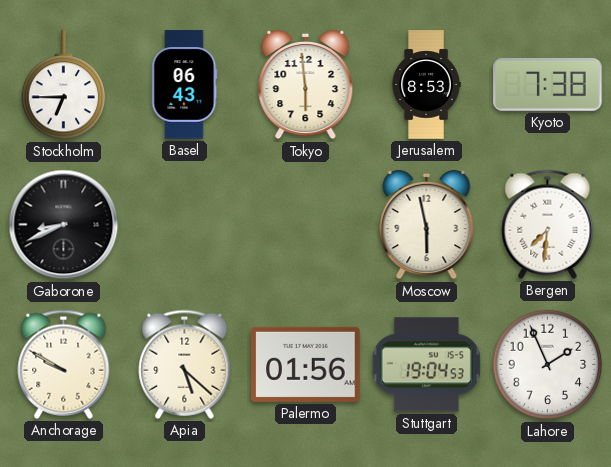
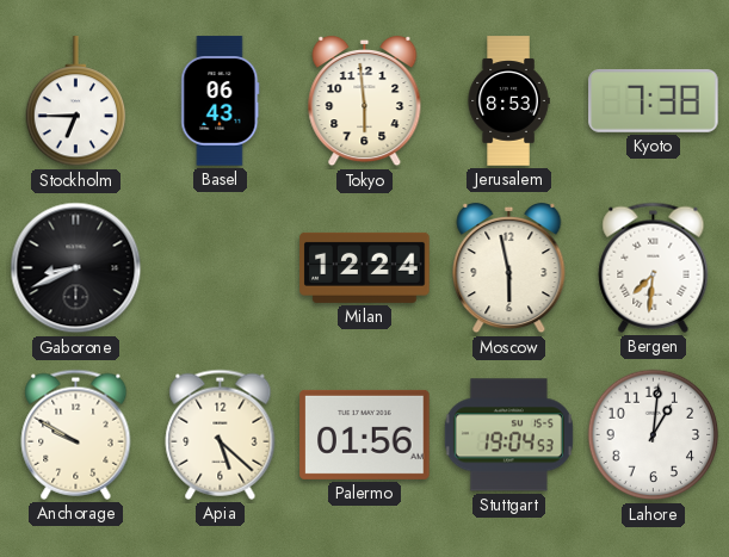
Milan: none -> 12:24 (365, 267)
Lahore: 1:56 -> 1:01 (654, 435)
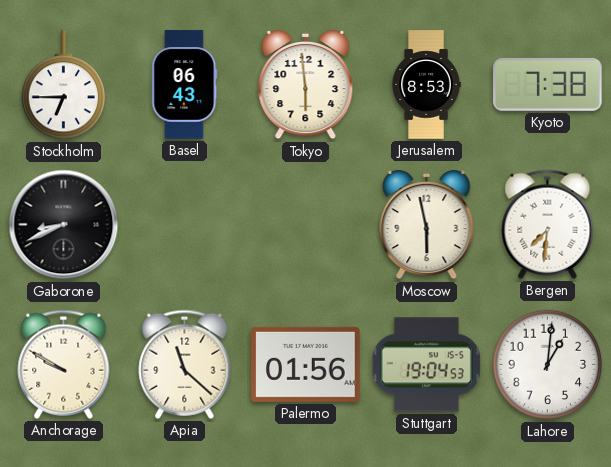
Milan: 12:24 -> none (365, 267)
Apia: 5:22 -> 11:22 (185, 364)
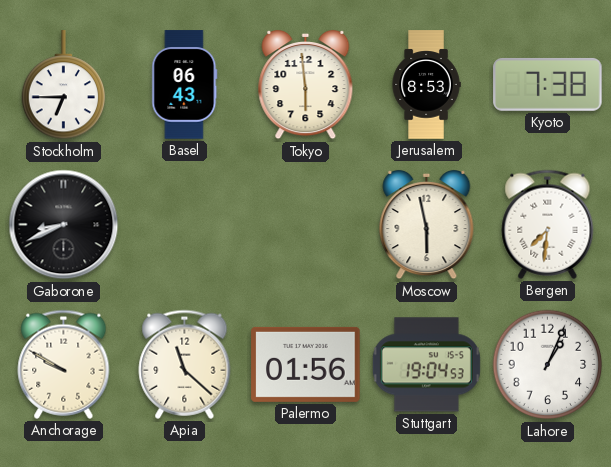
Lahore: 1:01 -> 1:04 (548, 365)
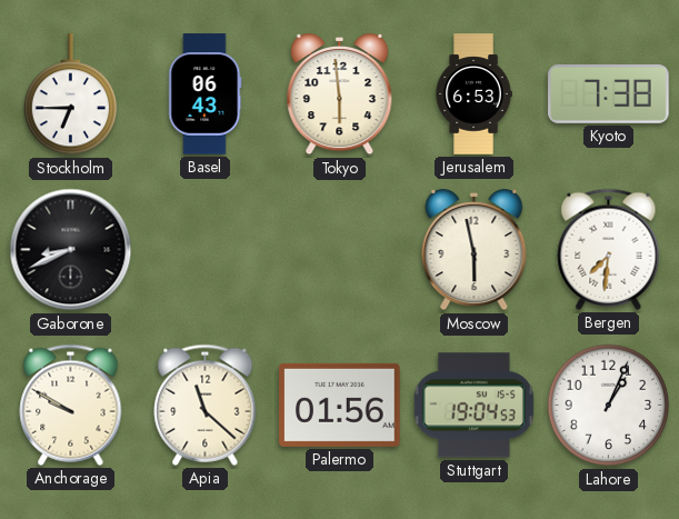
Jerusalem: 8:53 -> 6:53 (473, 94)
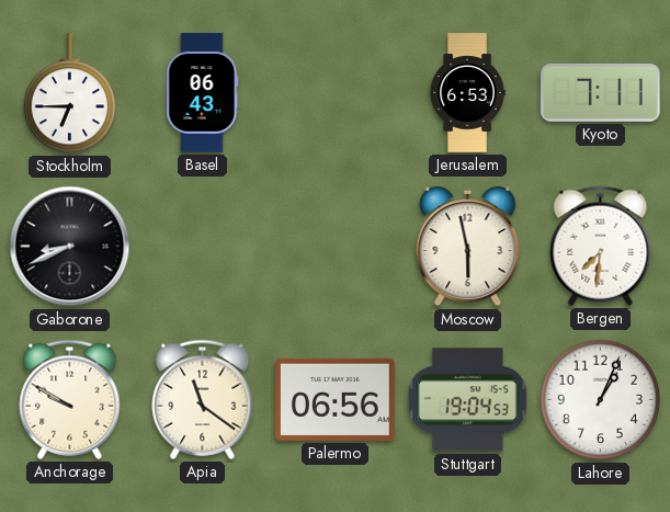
Tokyo: 5:59 -> none (340, 94)
Kyoto: 7:38 -> 7:11 (601, 93)
Apia: 11:22 -> 11:21 (203, 399)
Palermo: 01:56 -> 06:56 (336, 399)
